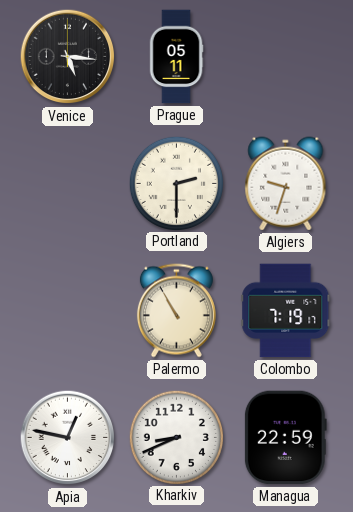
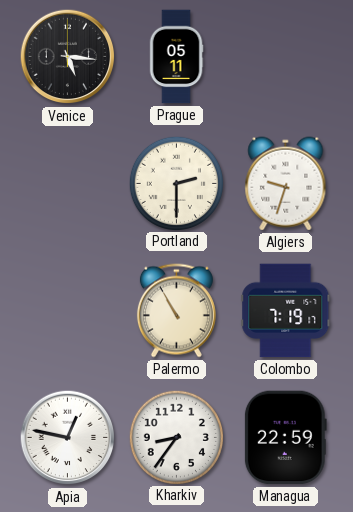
Kharkiv: 8:41 -> 8:36 (176, 437)
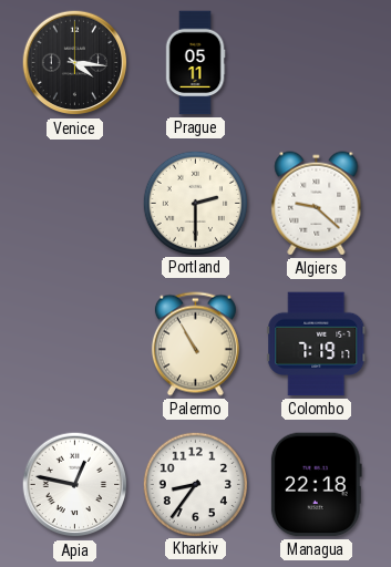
Venice: 5:16 -> 4:16 (75, 63)
Algiers: 9:33 -> 9:22 (317, 204)
Managua: 22:59 -> 22:18 (316, 485)
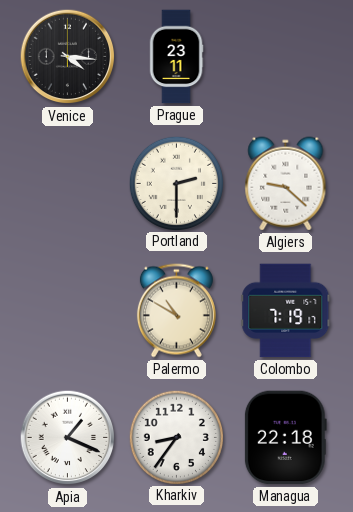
Prague: 05:11 -> 23:11 (176, 57)
Palermo: 10:55 -> 10:50 (176, 311)
Apia: 12:47 -> 1:19 (68, 438)
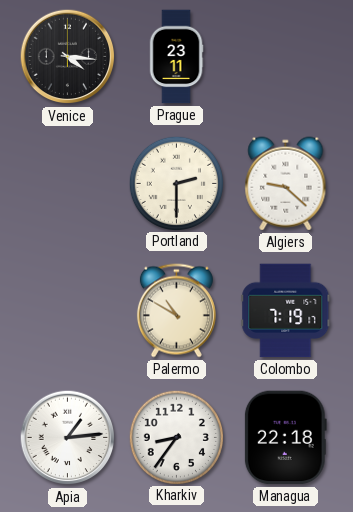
Apia: 1:19 -> 1:14 (68, 438)
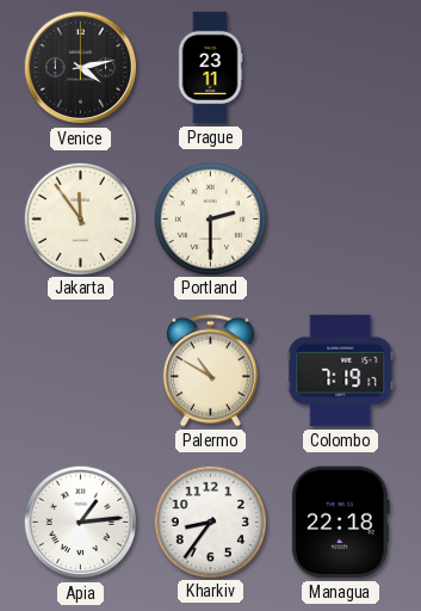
Venice: 4:16 -> 4:13 (81, 68)
Jakarta: none -> 11:54 (80, 218)
Algiers: 9:22 -> none (286, 184)
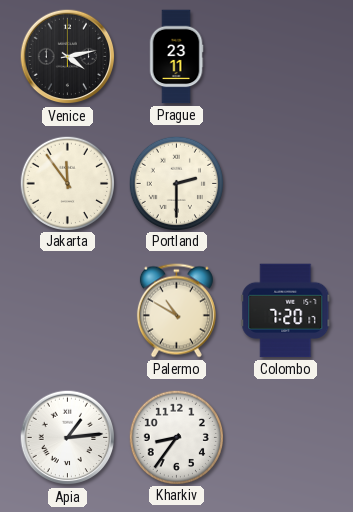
Colombo: 7:19 -> 7:20 (286, 311)
Managua: 22:18 -> none (340, 523)
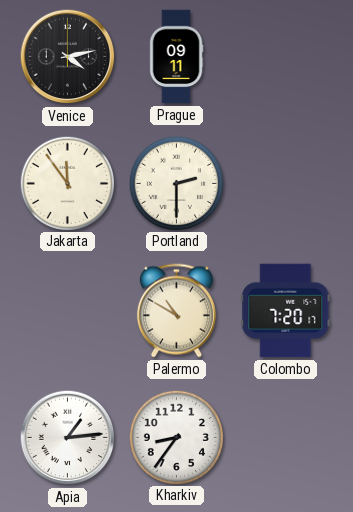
Prague: 23:11 -> 09:11 (176, 57)
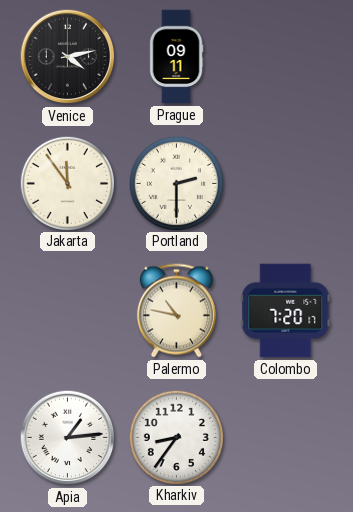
Palermo: 10:50 -> 10:47 (176, 311)
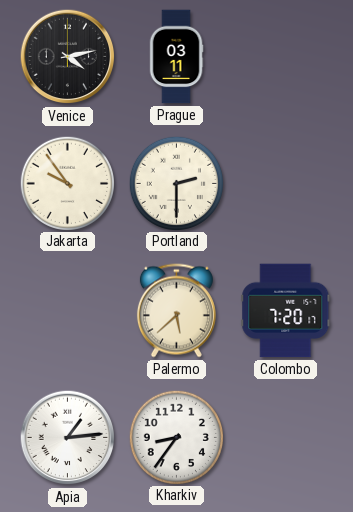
Prague: 09:11 -> 03:11 (176, 57)
Jakarta: 11:54 -> 9:54 (67, 183)
Palermo: 10:47 -> 5:38 (176, 311)
